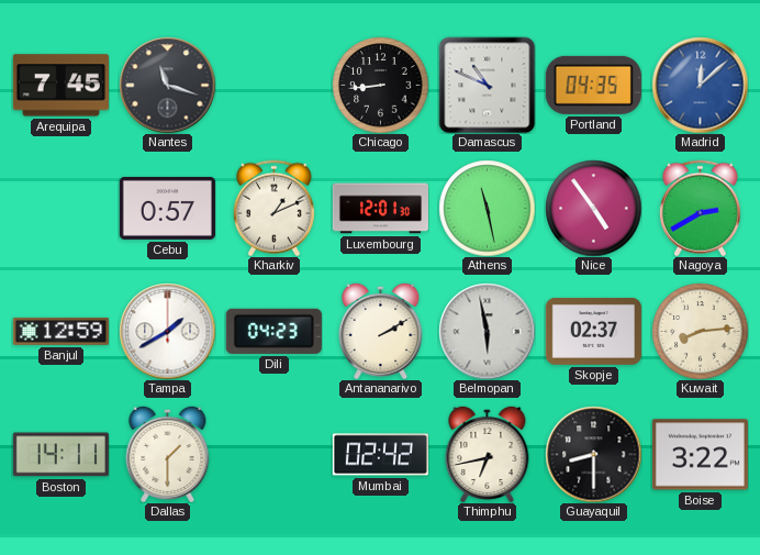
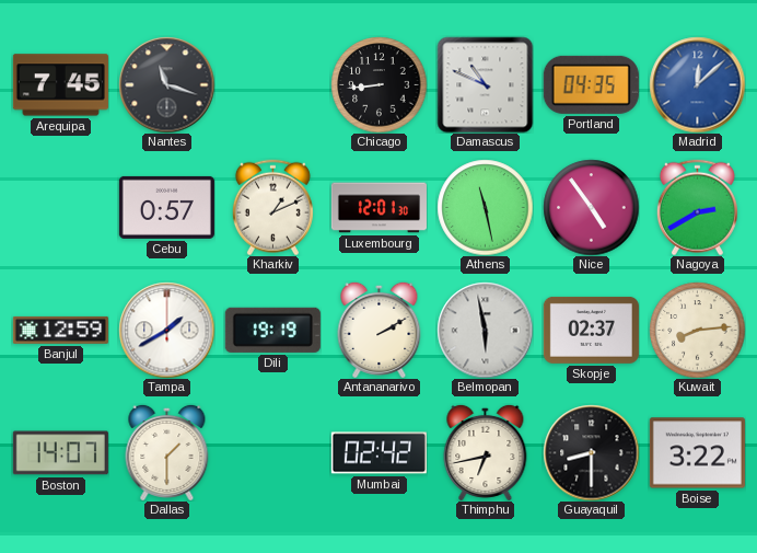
Dili: 04:23 -> 19:19 (272, 330)
Boston: 14:11 -> 14:07 (60, 453)
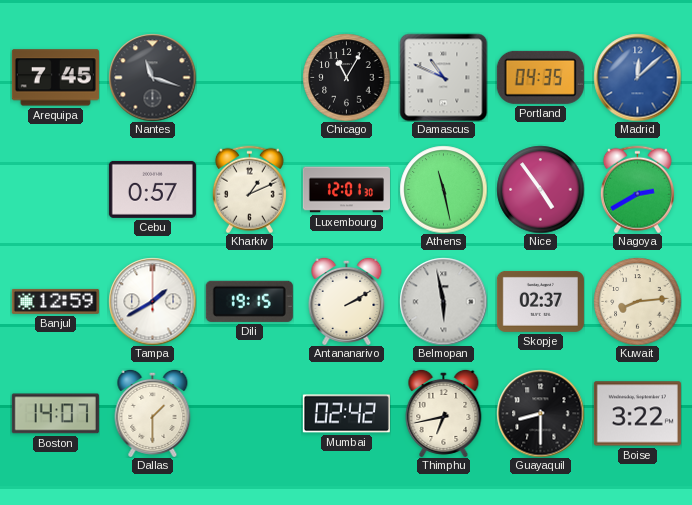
Chicago: 8:44 -> 11:05 (346, 77)
Dili: 19:19 -> 19:15 (249, 301)
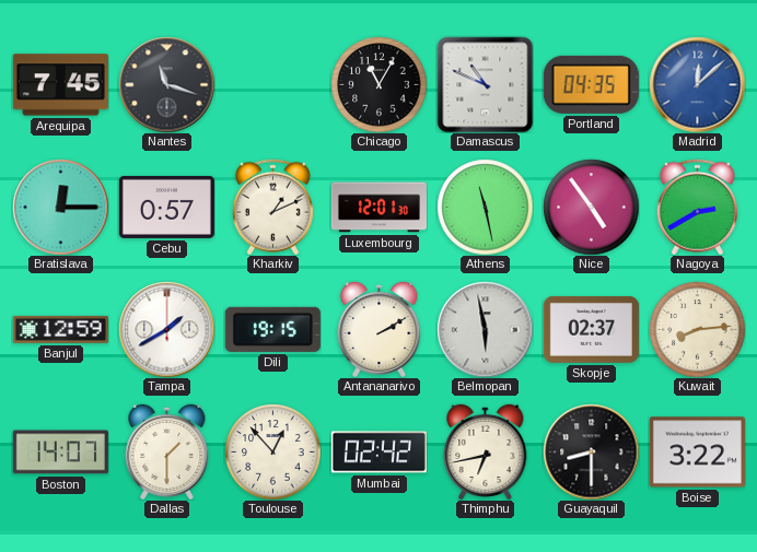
Bratislava: none -> 12:15 (60, 207)
Toulouse: none -> 12:53 (272, 451)
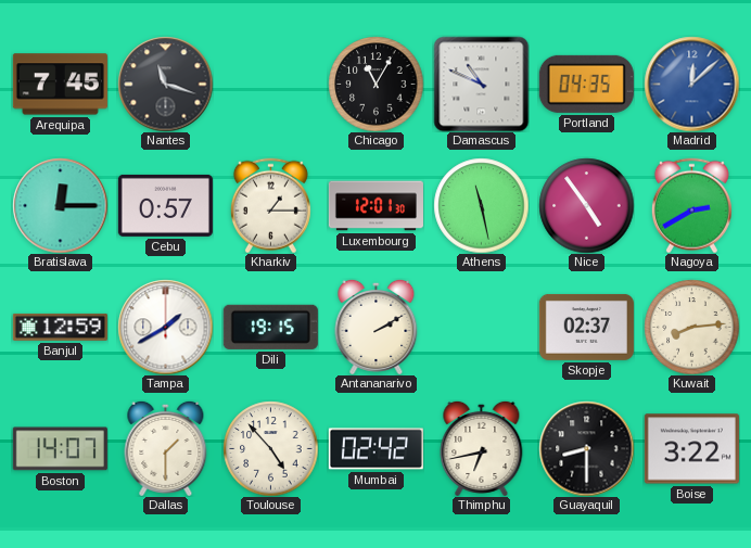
Kharkiv: 1:11 -> 1:15 (270, 205)
Belmopan: 5:58 -> none (485, 329)
Toulouse: 12:53 -> 4:53 (270, 448)
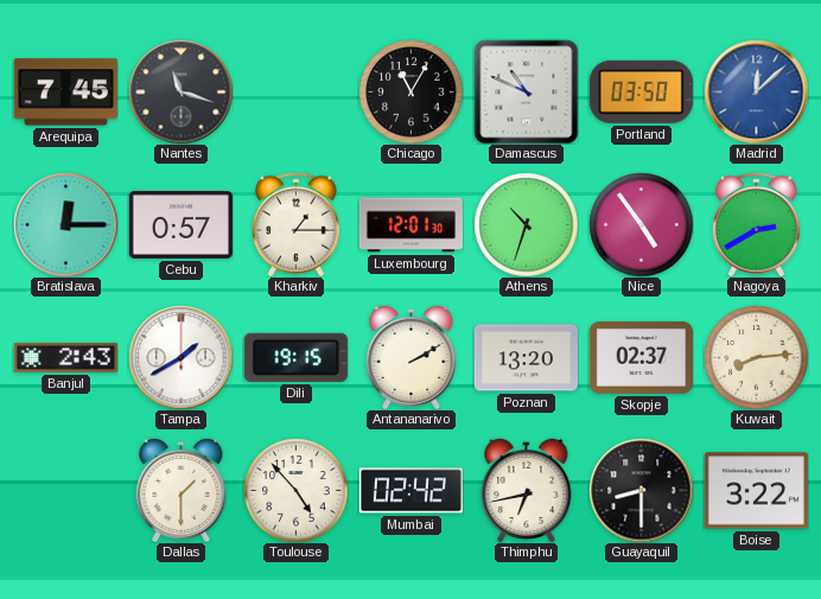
Portland: 04:35 -> 03:50 (641, 91)
Athens: 11:28 -> 10:33 (526, 224)
Banjul: 12:59 -> 2:43 (65, 357)
Poznan: none -> 13:20 (526, 358)
Boston: 14:07 -> none (60, 449)
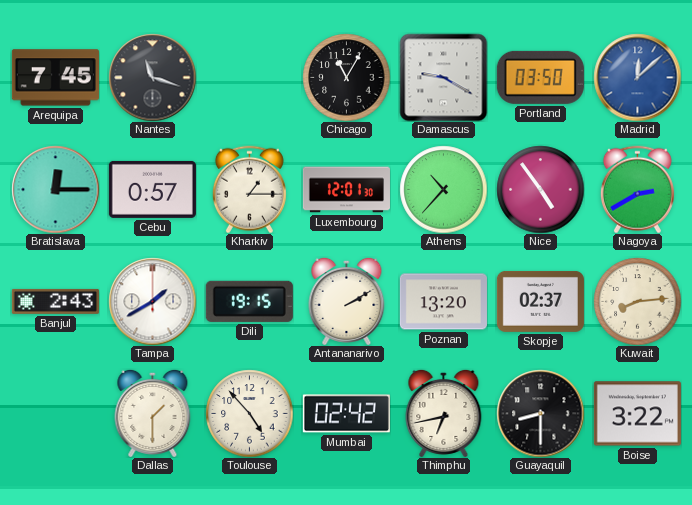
Damascus: 10:49 -> 9:20 (443, 77)
Athens: 10:33 -> 10:37 (443, 189)
